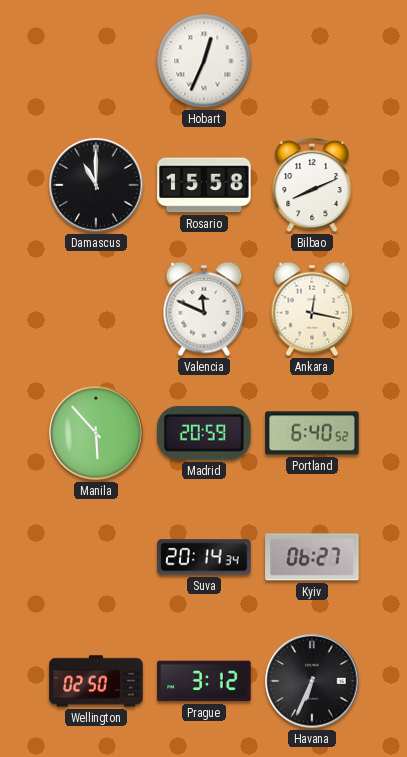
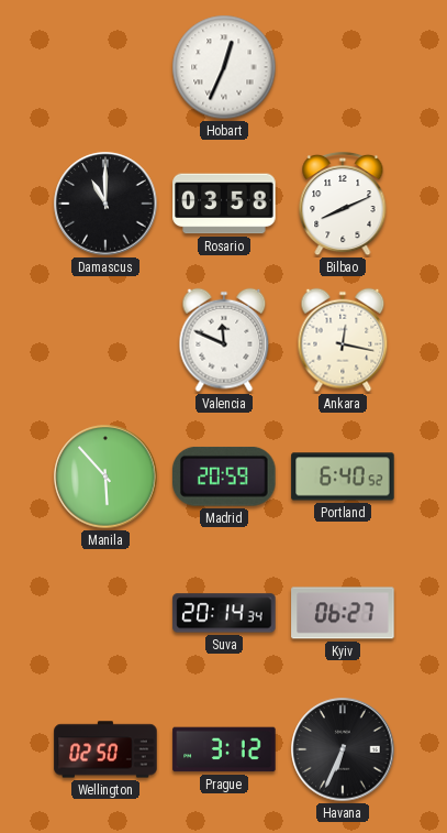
Rosario: 15:58 -> 03:58 (224, 204)
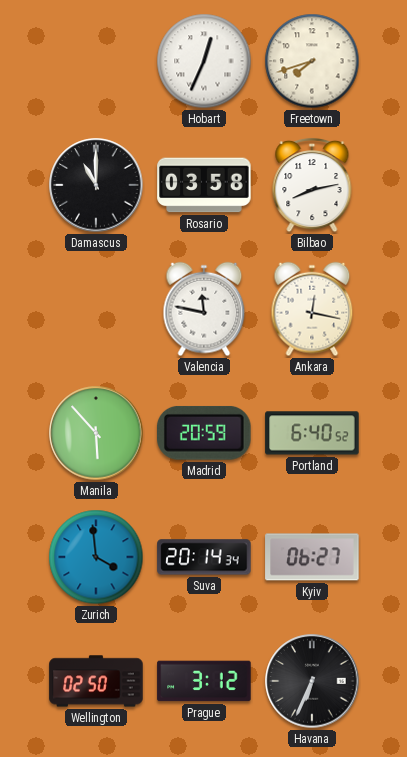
Freetown: none -> 7:42 (312, 61)
Bilbao: 8:11 -> 8:13 (312, 185)
Valencia: 11:49 -> 11:47 (204, 309)
Zurich: none -> 3:59 (96, 557)
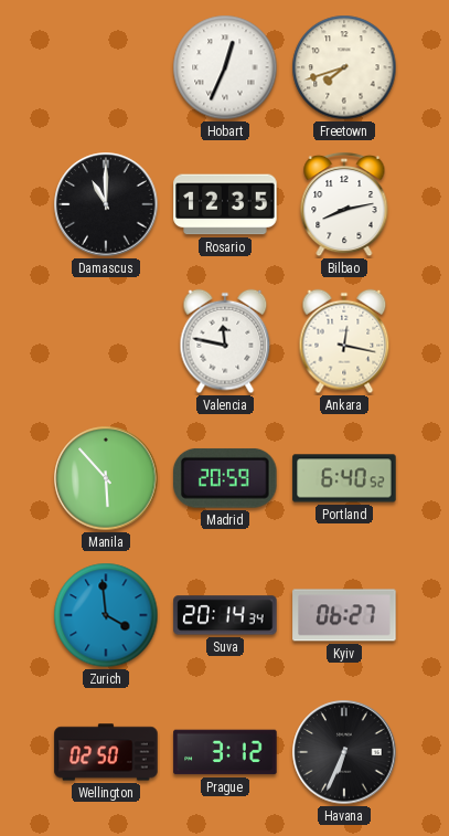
Rosario: 03:58 -> 12:35 (225, 204)
